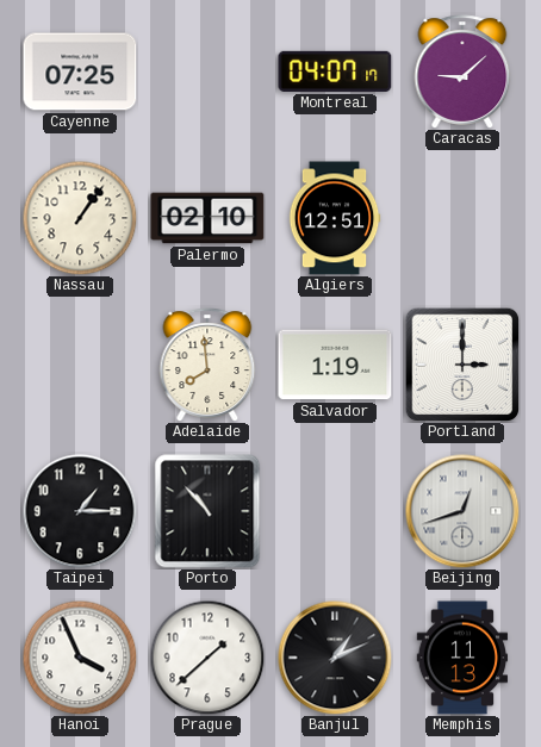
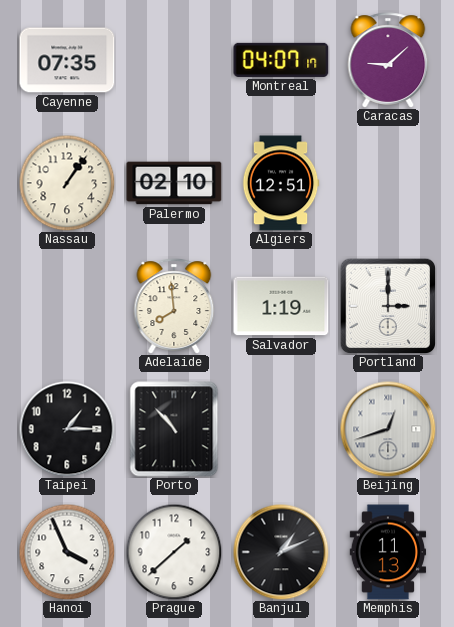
Cayenne: 07:25 -> 07:35 (67, 60)
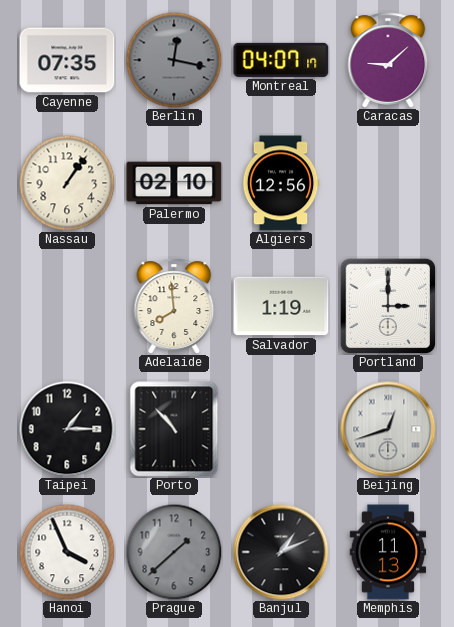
Berlin: none -> 12:17 (174, 60)
Algiers: 12:51 -> 12:56 (281, 183)
Prague dial: white -> grey (174, 552)
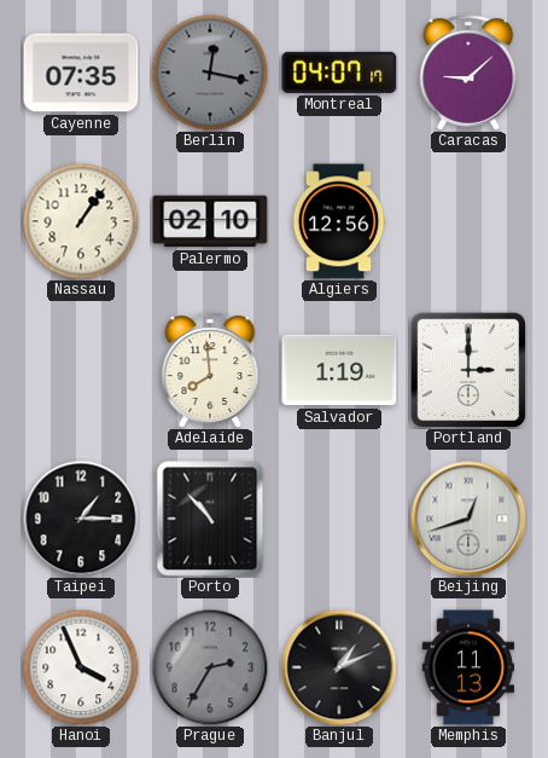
Prague: 1:38 -> 2:35 (210, 667)
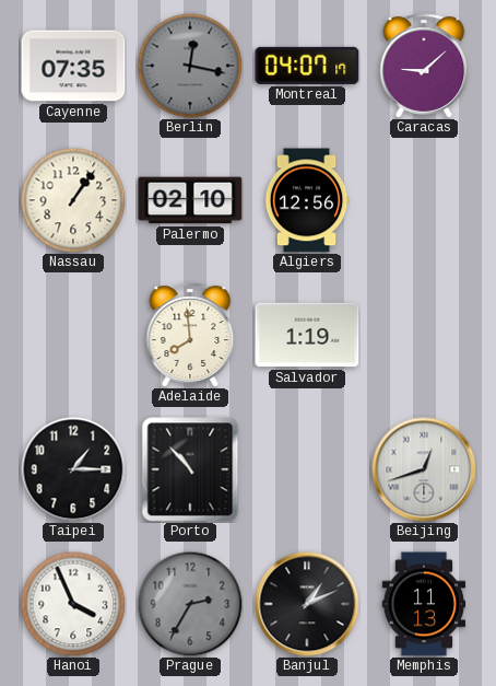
Portland: 3:00 -> none (467, 369)
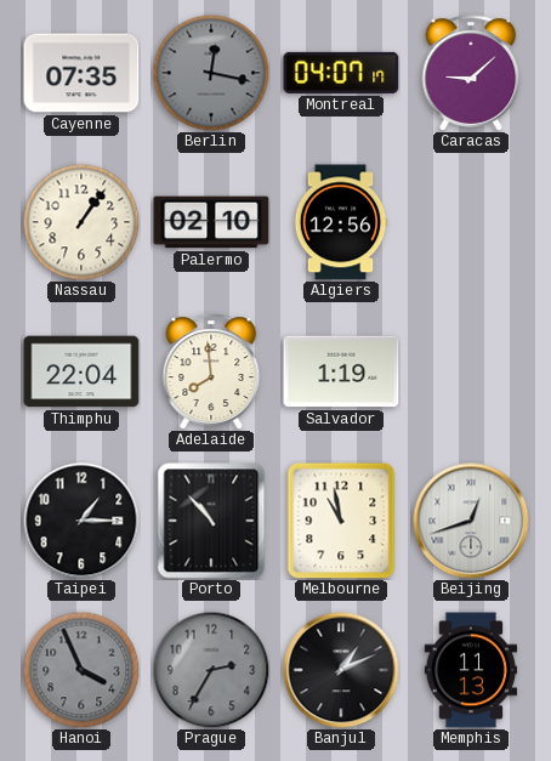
Thimphu: none -> 22:04 (81, 371)
Melbourne: none -> 10:58 (341, 521)
Hanoi dial: white -> grey (81, 670)
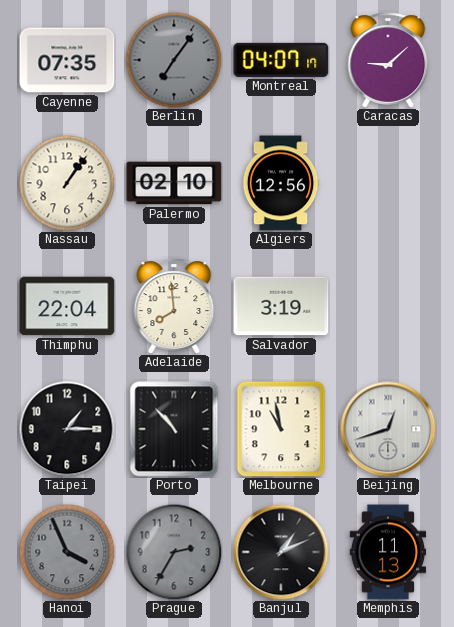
Berlin: 12:17 -> 7:06 (174, 60)
Salvador: 1:19 -> 3:19 (281, 306)
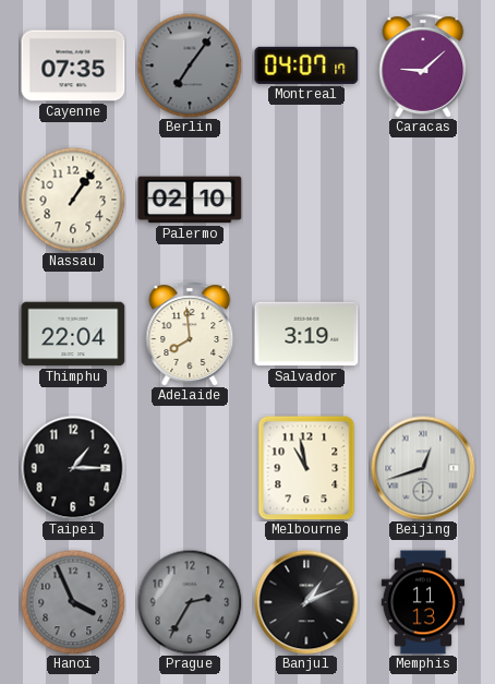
Algiers: 12:56 -> none (281, 183)
Porto: 10:53 -> none (174, 429)
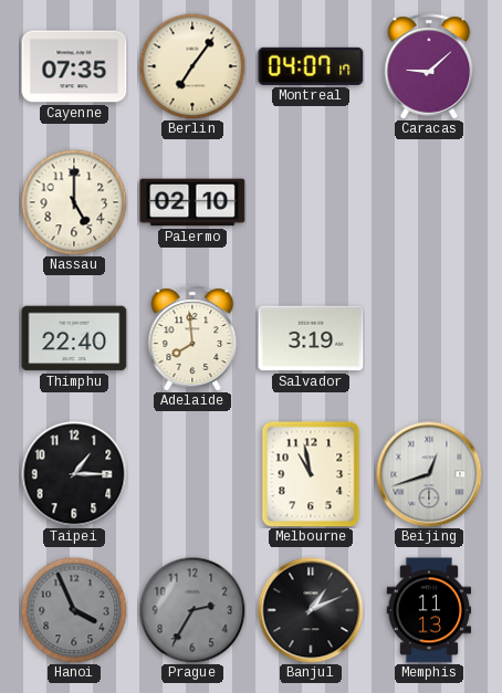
Berlin dial: grey -> cream (192, 66)
Nassau: 1:06 -> 5:00 (74, 202)
Thimphu: 22:04 -> 22:40 (74, 338)
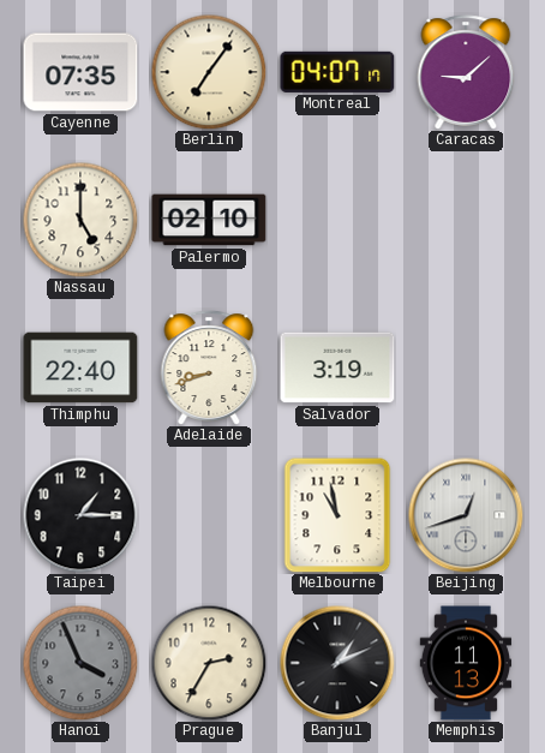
Adelaide: 7:59 -> 8:42 (209, 367)
Prague dial: grey -> cream (209, 663)
